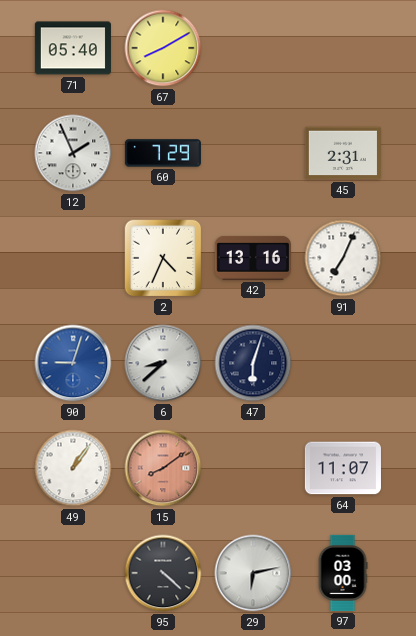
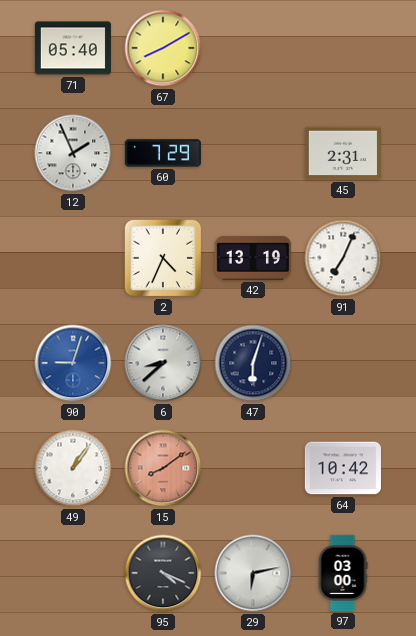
42: 13:16 -> 13:19 (253, 258)
64: 11:07 -> 10:42 (343, 468)
95: 4:22 -> 4:19 (163, 573)
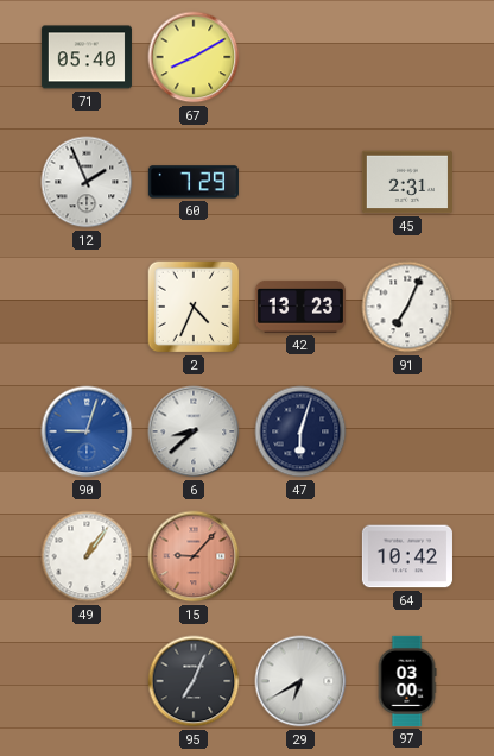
42: 13:19 -> 13:23 (300, 307)
15: 8:09 -> 9:07 (194, 556)
95: 4:19 -> 7:04 (194, 681)
29: 6:13 -> 6:40 (300, 681)
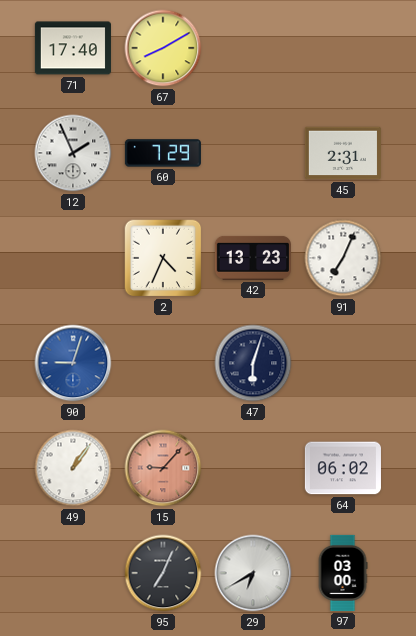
71: 05:40 -> 17:40 (73, 48)
6: 8:38 -> none (194, 431)
64: 10:42 -> 06:02 (343, 468)
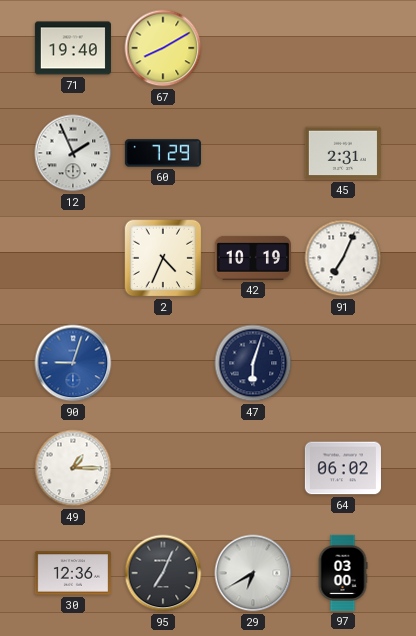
71: 17:40 -> 19:40 (73, 48)
42: 13:23 -> 10:19 (253, 258)
49: 1:06 -> 1:15 (73, 468)
15: 9:07 -> none (163, 468)
30: none -> 12:36 (73, 573)
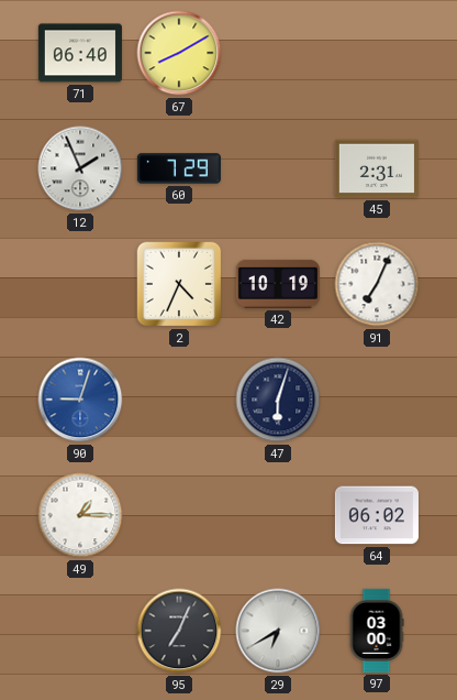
71: 19:40 -> 06:40 (80, 53)
30: 12:36 -> none (73, 573)
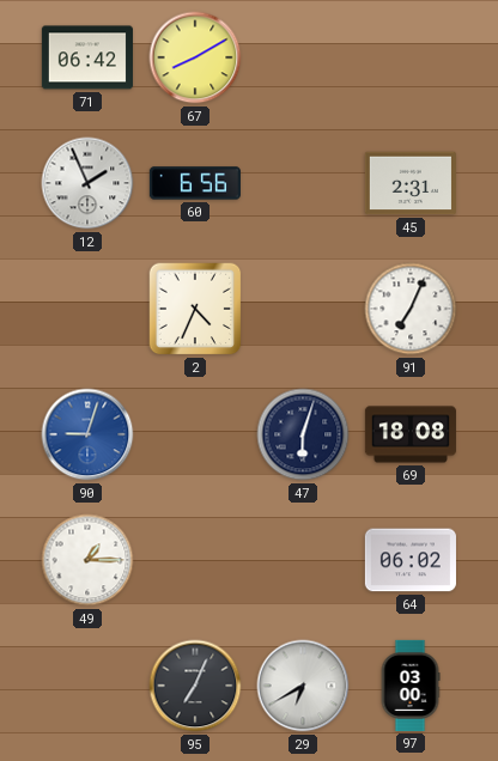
71: 06:40 -> 06:42 (87, 57)
60: 7:29 -> 6:56 (195, 183)
42: 10:19 -> none (278, 284)
69: none -> 18:08 (411, 434)
